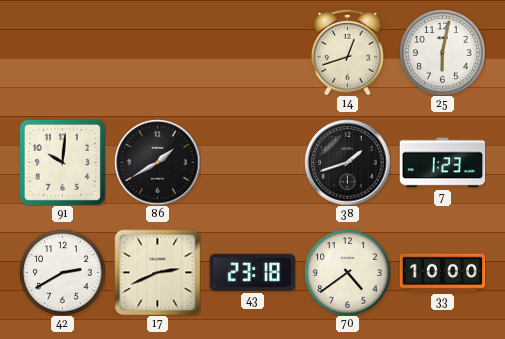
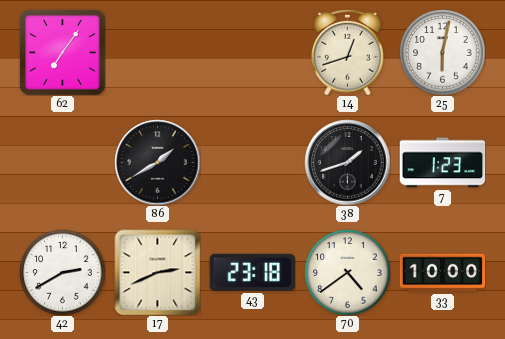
62: none -> 7:06 (62, 52)
91: 10:01 -> none (62, 162)
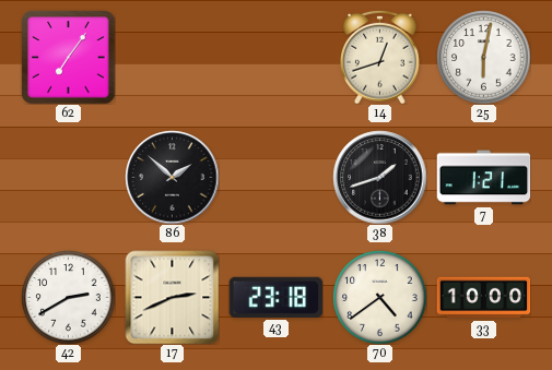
86: 1:40 -> 1:52 (172, 177)
7: 1:23 -> 1:21 (483, 178)
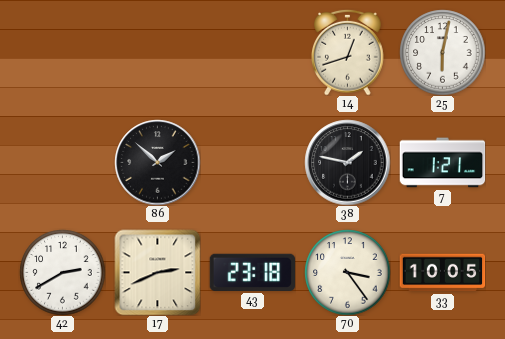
62: 7:06 -> none (68, 57)
38: 1:42 -> 1:47 (347, 162)
70: 4:39 -> 3:24 (347, 272)
33: 10:00 -> 10:05 (442, 273)
